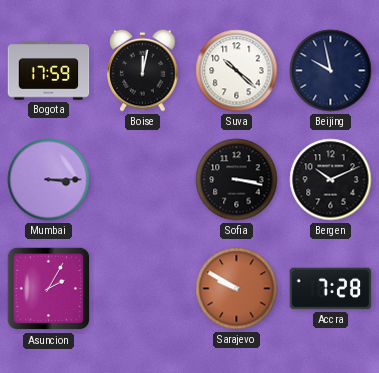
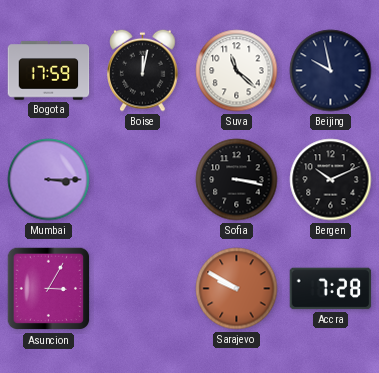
Suva: 10:22 -> 11:22 (237, 71)
Asuncion: 2:05 -> 3:05 (49, 289)
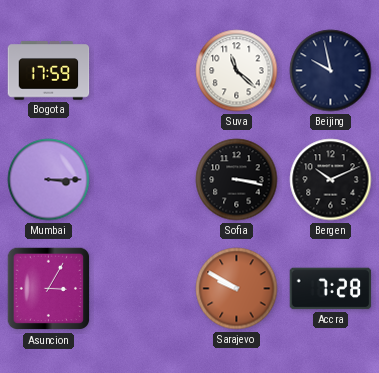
Boise: 12:02 -> none (143, 70)
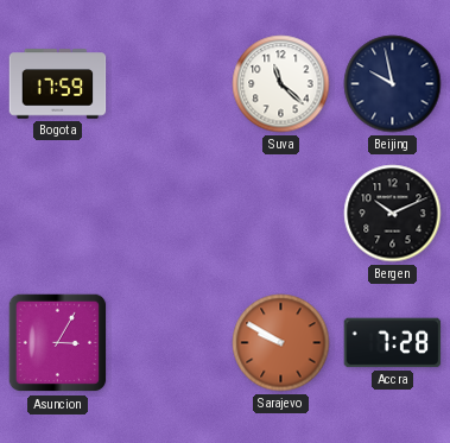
Mumbai: 3:15 -> none (49, 180)
Sofia: 3:17 -> none (237, 180)
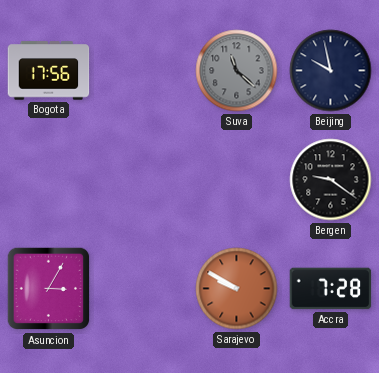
Bogota: 17:59 -> 17:56 (49, 71)
Suva dial: white -> grey (237, 71)
Bergen: 10:11 -> 9:21 (331, 180)
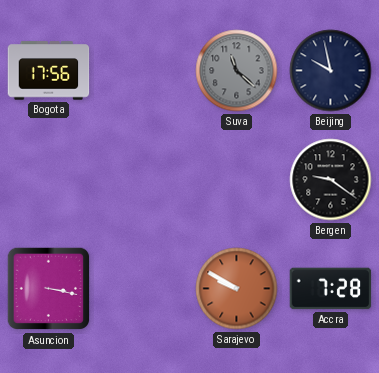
Asuncion: 3:05 -> 3:17 (49, 289)
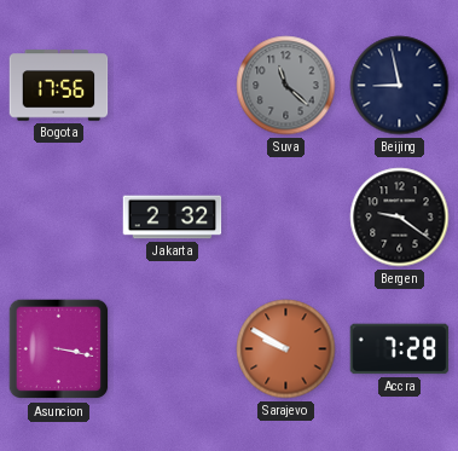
Beijing: 9:58 -> 8:58 (400, 86)
Jakarta: none -> 2:32 (173, 218)
